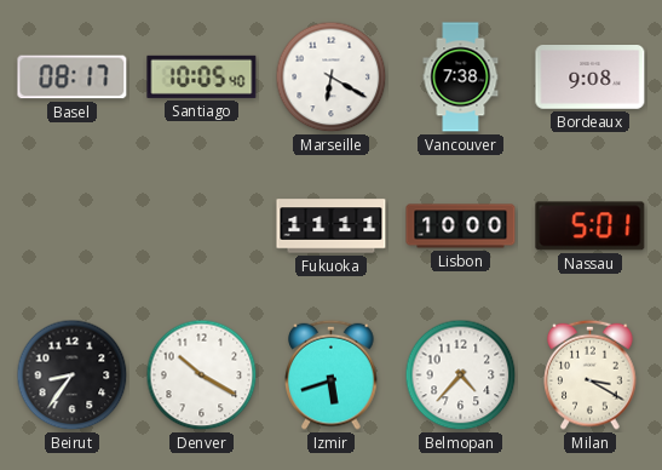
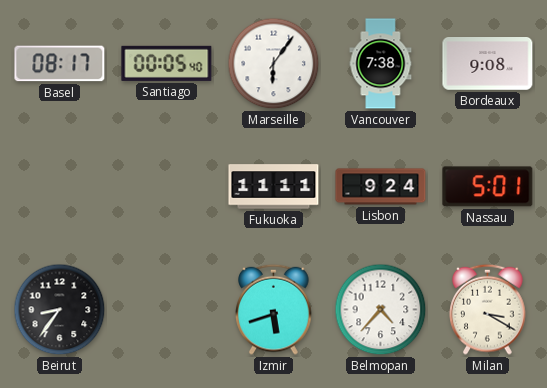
Santiago: 10:05 -> 00:05 (167, 63)
Marseille: 6:20 -> 6:06 (274, 64)
Lisbon: 10:00 -> 9:24 (381, 187)
Denver: 10:20 -> none (202, 376)
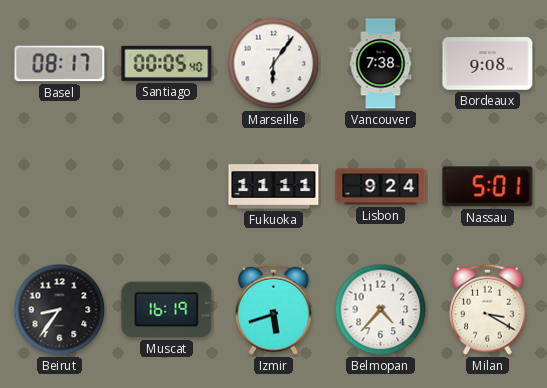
Muscat: none -> 16:19 (167, 310)
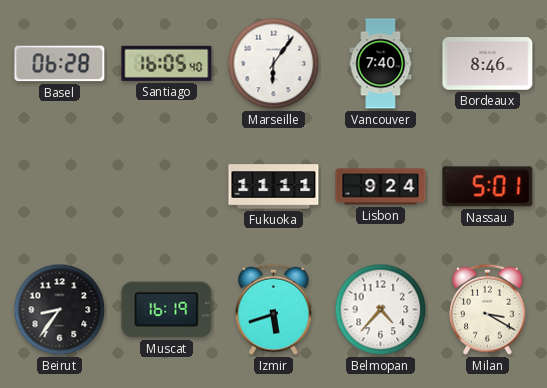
Basel: 08:17 -> 06:28 (60, 64)
Santiago: 00:05 -> 16:05 (167, 63)
Vancouver: 7:38 -> 7:40 (381, 64)
Bordeaux: 9:08 -> 8:46 (488, 64)
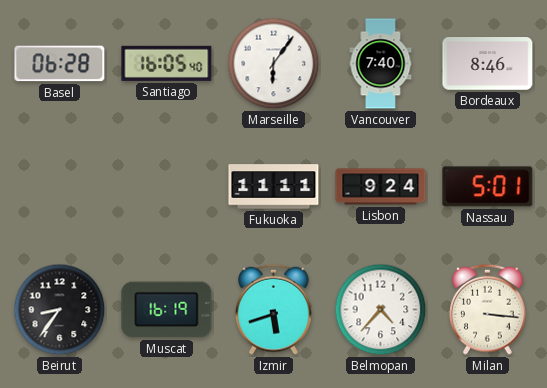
Milan: 3:20 -> 3:16 (488, 309)
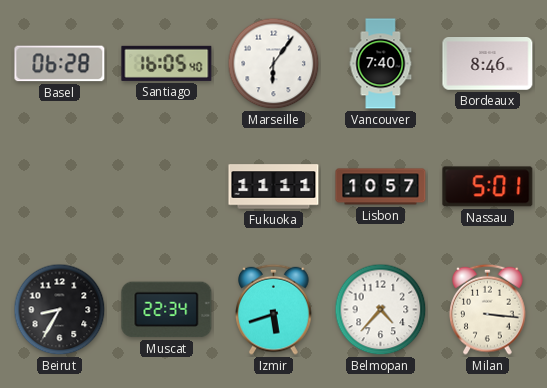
Lisbon: 9:24 -> 10:57 (381, 187)
Beirut: 8:36 -> 8:35 (60, 310)
Muscat: 16:19 -> 22:34 (167, 310)
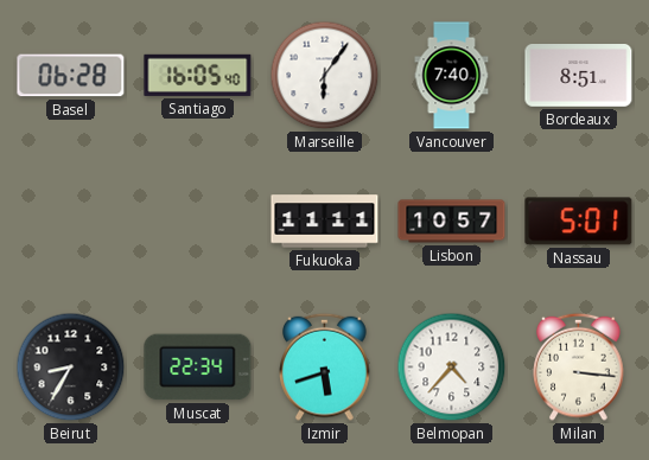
Bordeaux: 8:46 -> 8:51 (579, 76)
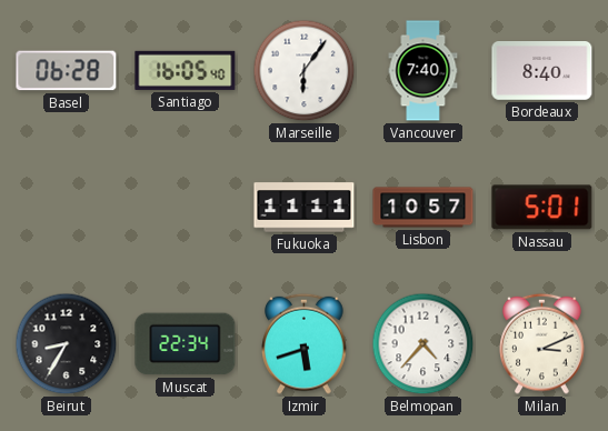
Bordeaux: 8:51 -> 8:40 (542, 71)
Milan: 3:16 -> 3:11 (542, 343)
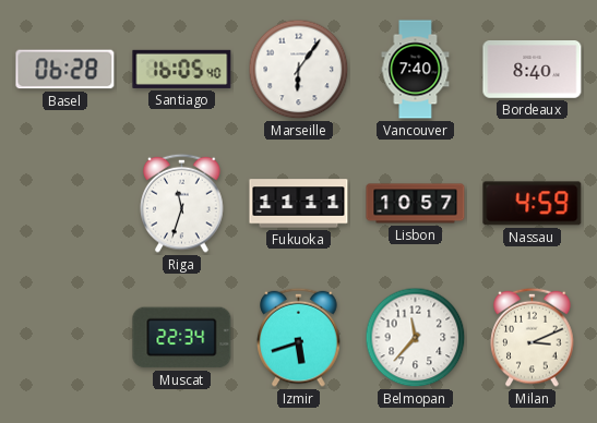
Riga: none -> 11:33 (182, 203)
Nassau: 5:01 -> 4:59 (533, 204)
Beirut: 8:35 -> none (67, 344)
Belmopan: 4:37 -> 11:37 (416, 338)
